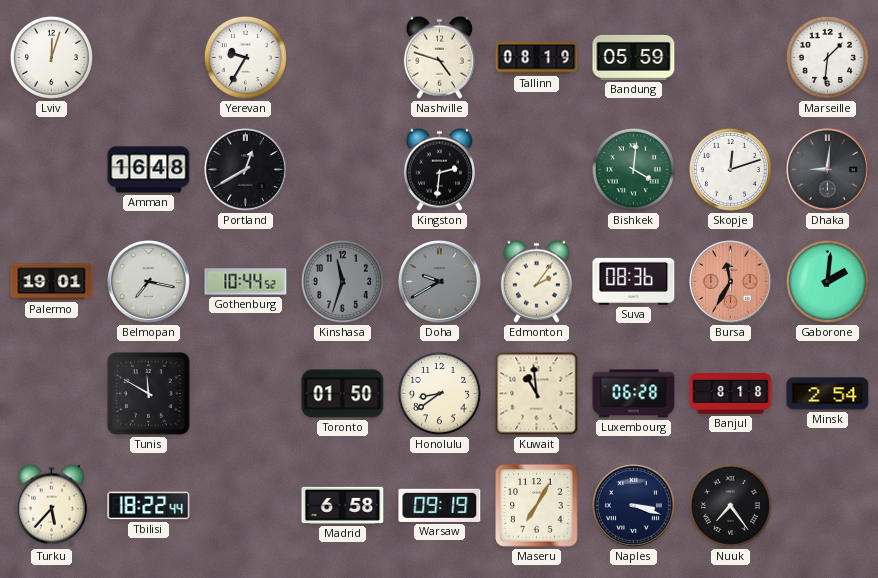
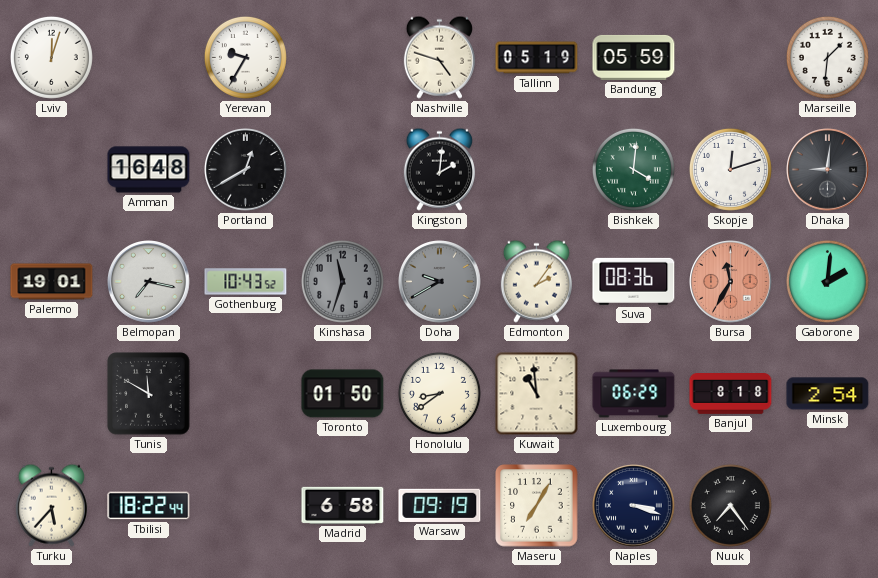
Tallinn: 08:19 -> 05:19 (537, 58)
Kingston: 2:31 -> 2:01 (439, 169)
Gothenburg: 10:44 -> 10:43 (246, 282)
Luxembourg: 06:28 -> 06:29 (634, 394)
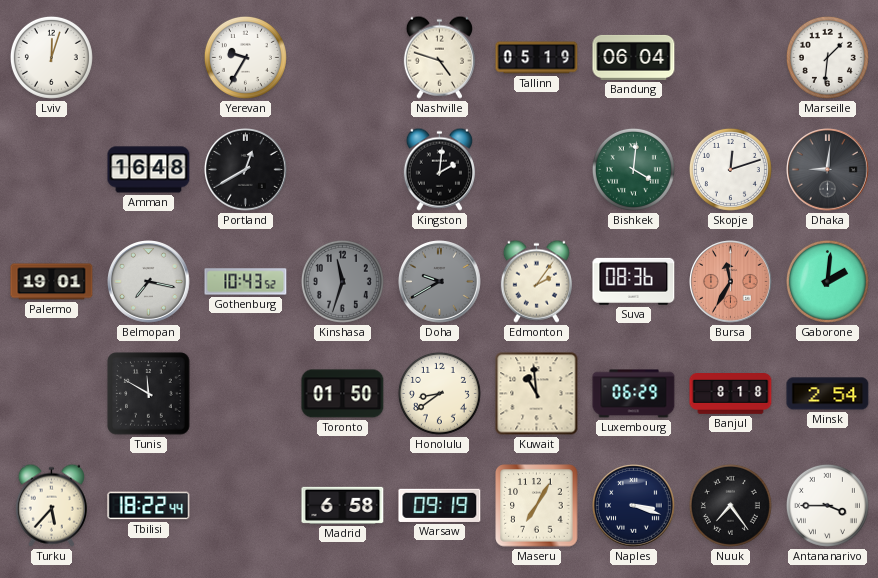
Bandung: 05:59 -> 06:04 (634, 57)
Antananarivo: none -> 3:45 (827, 505)
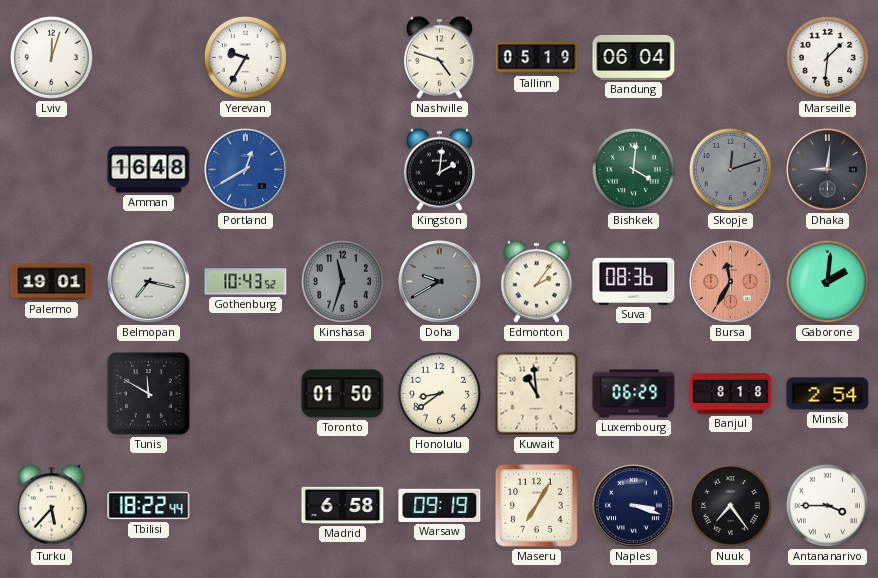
Portland dial: black -> blue (246, 170)
Skopje dial: white -> grey (730, 169)
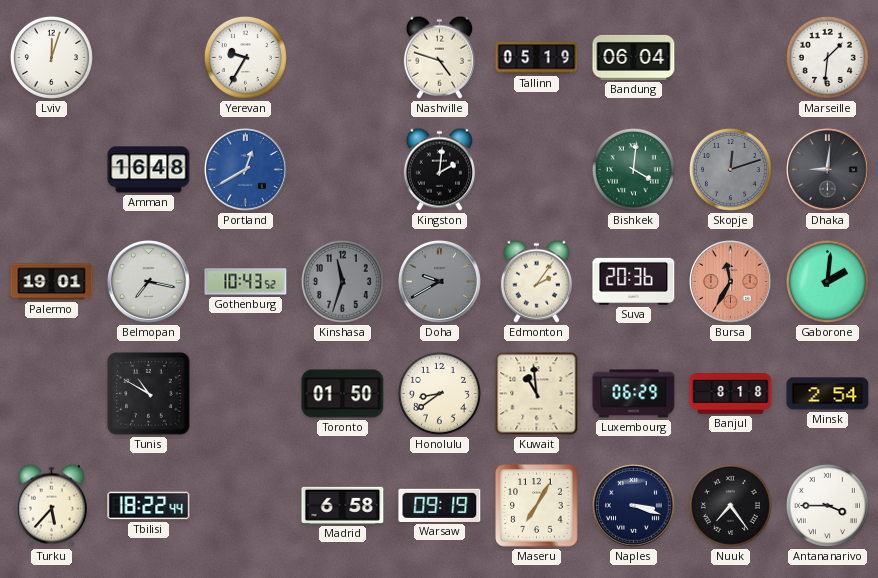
Suva: 08:36 -> 20:36 (634, 281)
Tunis: 11:50 -> 10:50 (149, 394)
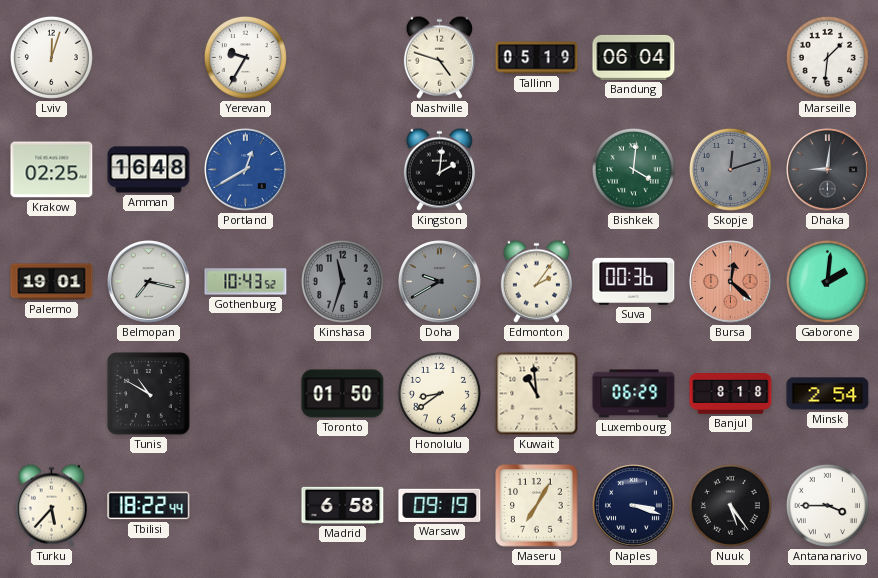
Krakow: none -> 02:25 (52, 170)
Suva: 20:36 -> 00:36 (634, 281)
Bursa: 11:35 -> 12:22 (731, 282)
Nuuk: 7:24 -> 5:24 (730, 505)
